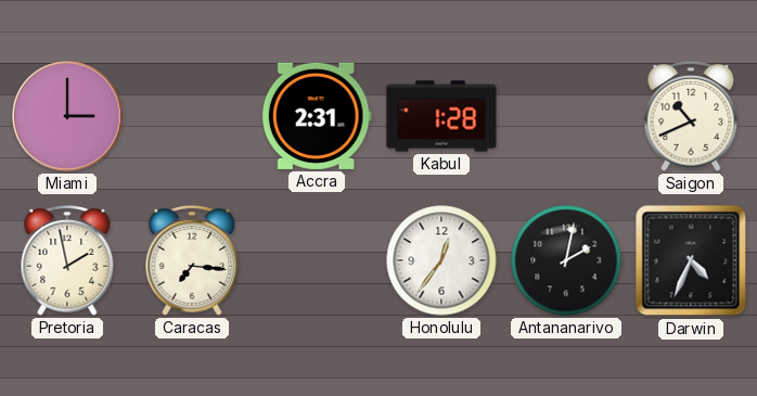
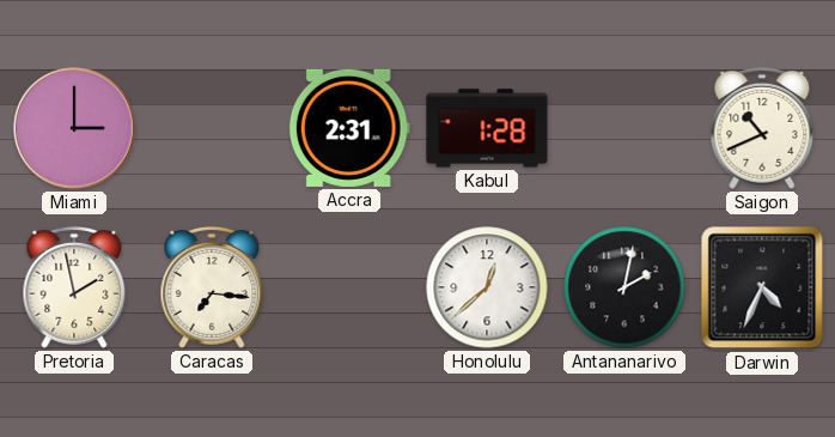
Honolulu: 12:36 -> 12:38 (487, 287)
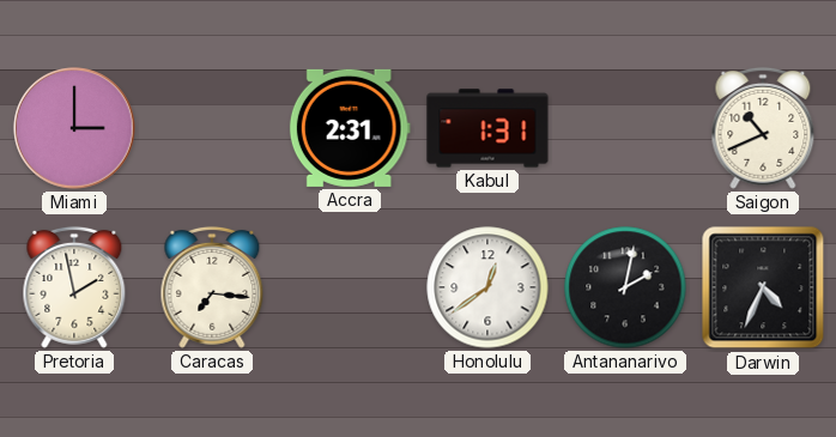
Kabul: 1:28 -> 1:31 (487, 128)
Honolulu: 12:38 -> 12:39 (487, 287)
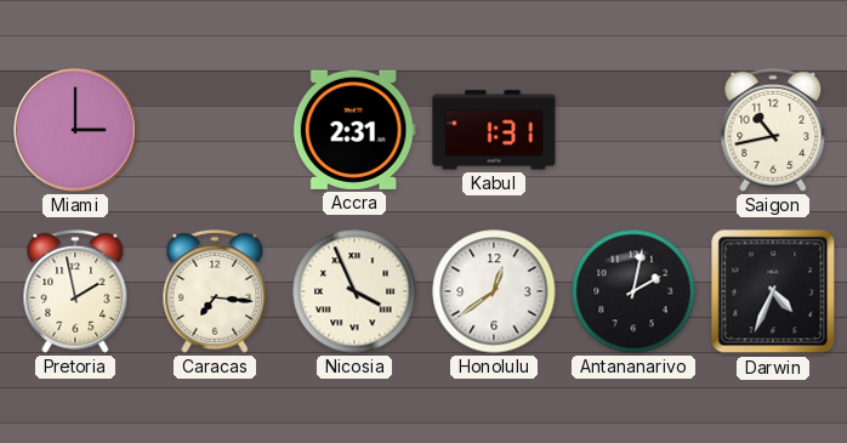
Saigon: 10:41 -> 10:43 (773, 130)
Nicosia: none -> 3:56 (354, 291)
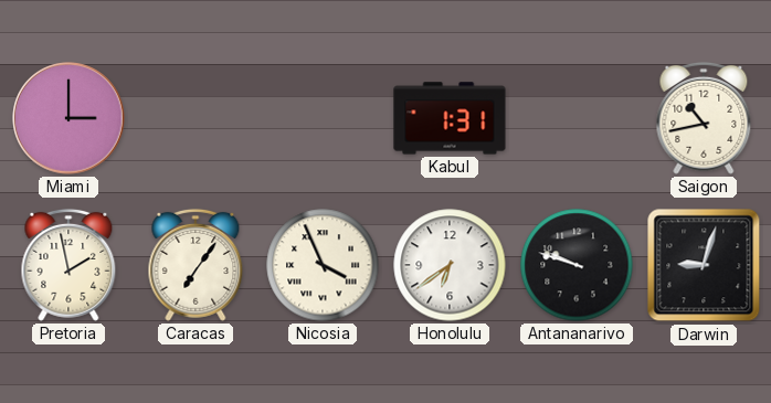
Accra: 2:31 -> none (354, 130)
Caracas: 7:16 -> 7:06 (196, 265)
Honolulu: 12:39 -> 6:39 (450, 265)
Antananarivo: 2:02 -> 9:48 (577, 265)
Darwin: 4:34 -> 9:03 (704, 265)
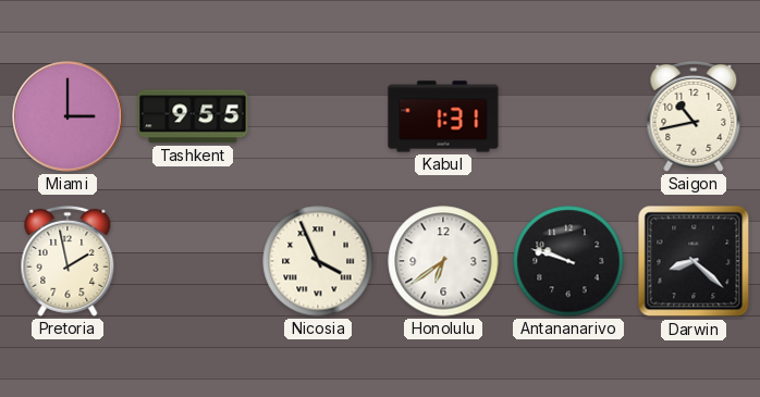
Tashkent: none -> 9:55 (193, 116)
Caracas: 7:06 -> none (196, 265)
Darwin: 9:03 -> 8:22 (694, 261)
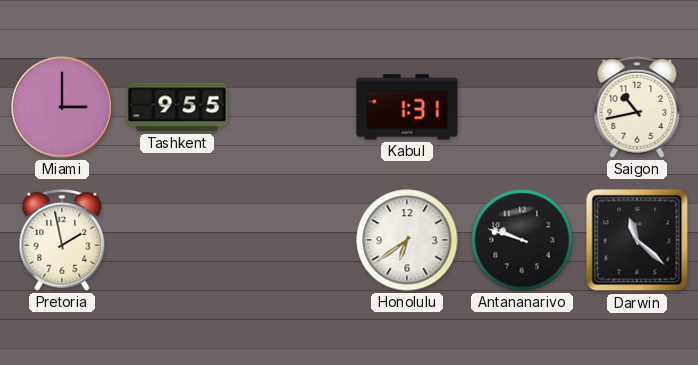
Nicosia: 3:56 -> none (318, 261)
Darwin: 8:22 -> 11:22 (637, 240)
